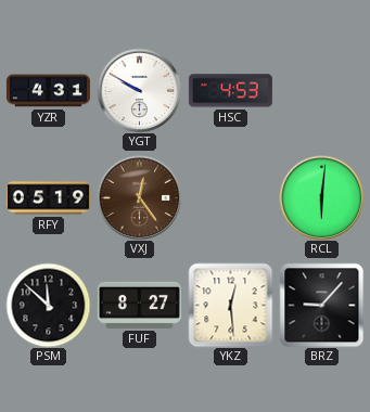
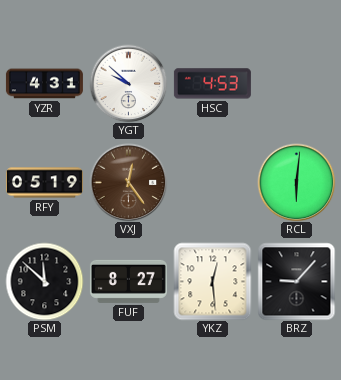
YGT: 9:50 -> 9:52 (128, 83)
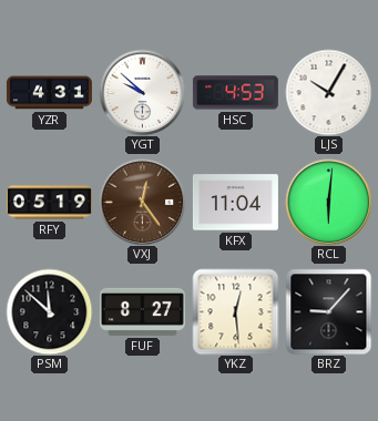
LJS: none -> 10:05 (328, 92)
KFX: none -> 11:04 (235, 203)
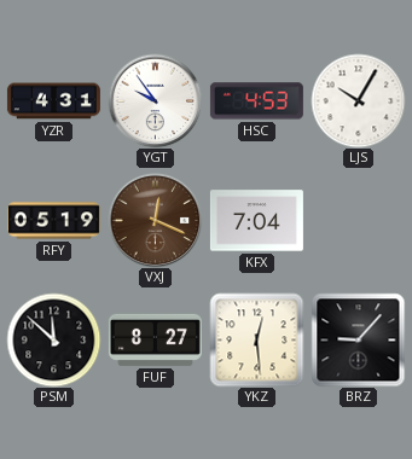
YGT: 9:52 -> 9:54 (155, 100)
VXJ: 12:24 -> 12:19 (155, 220)
KFX: 11:04 -> 7:04 (256, 221)
RCL: 6:01 -> none (328, 202)
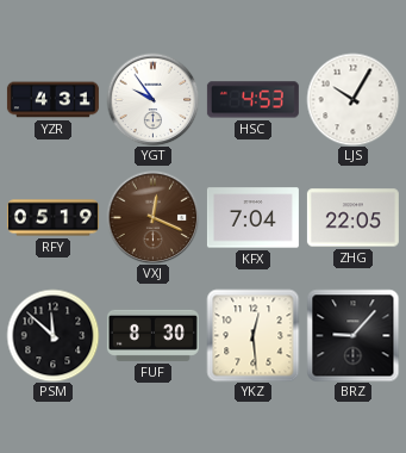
ZHG: none -> 22:05 (352, 218)
FUF: 8:27 -> 8:30 (152, 335)
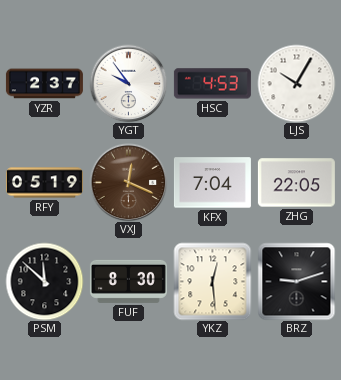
YZR: 4:31 -> 2:37 (44, 84)
BRZ: 9:07 -> 9:12 (296, 281)
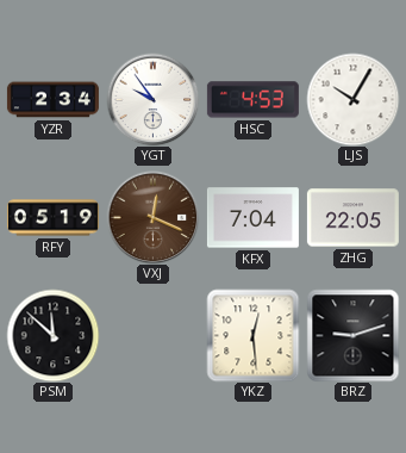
YZR: 2:37 -> 2:34 (52, 100)
FUF: 8:30 -> none (128, 281)
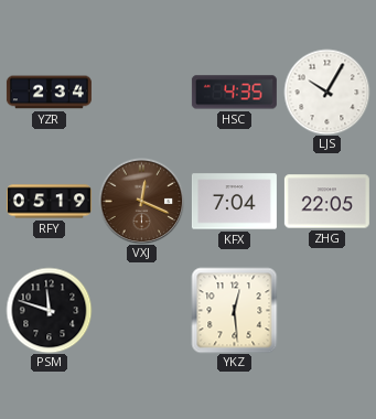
YGT: 9:54 -> none (152, 99)
HSC: 4:53 -> 4:35 (234, 93)
PSM: 11:52 -> 11:48 (49, 310)
BRZ: 9:12 -> none (352, 335)
